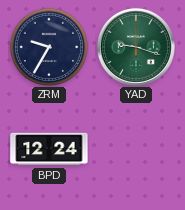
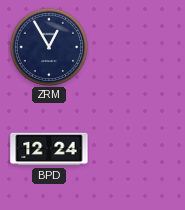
ZRM: 9:35 -> 12:55 (49, 47)
YAD: 9:18 -> none (136, 47)
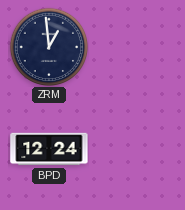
ZRM: 12:55 -> 12:59 (49, 47)
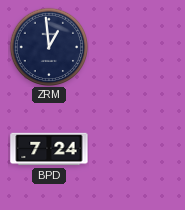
BPD: 12:24 -> 7:24 (49, 149)
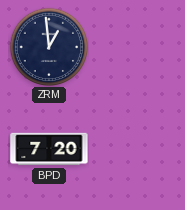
BPD: 7:24 -> 7:20 (49, 149)
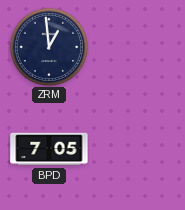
BPD: 7:20 -> 7:05 (49, 149)
